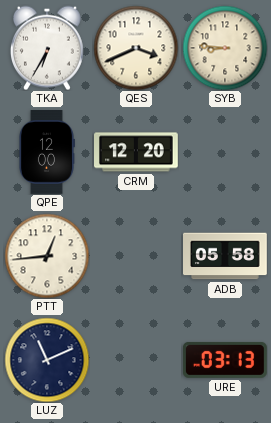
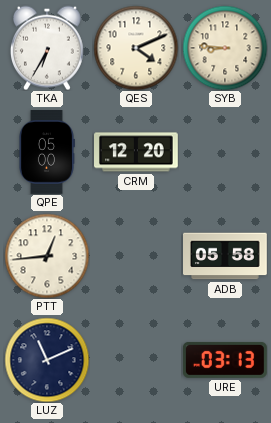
QES: 3:41 -> 4:11 (136, 48)
QPE: 12:00 -> 05:00 (47, 153)
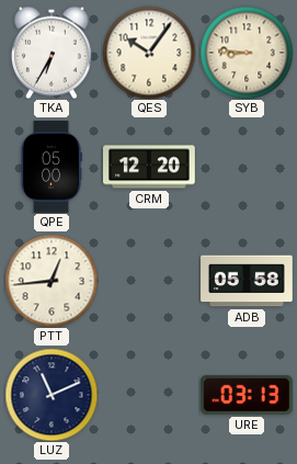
QES: 4:11 -> 10:06 (149, 53)
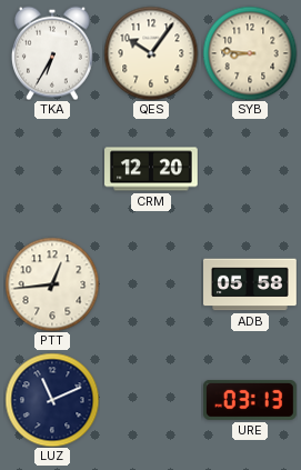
QPE: 05:00 -> none (52, 168)
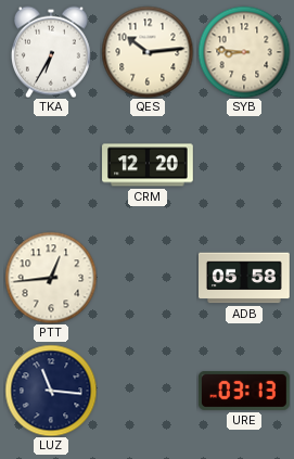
QES: 10:06 -> 10:14 (148, 52)
LUZ: 11:11 -> 11:16 (51, 391)
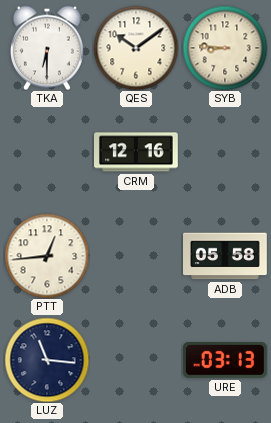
TKA: 6:35 -> 6:30 (47, 48)
QES: 10:14 -> 10:09 (136, 48)
CRM: 12:20 -> 12:16 (137, 152)
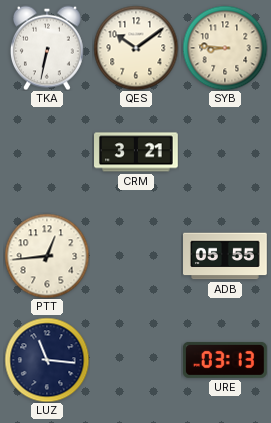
TKA: 6:30 -> 6:32 (47, 48)
CRM: 12:16 -> 3:21 (137, 152)
ADB: 05:58 -> 05:55 (226, 256)
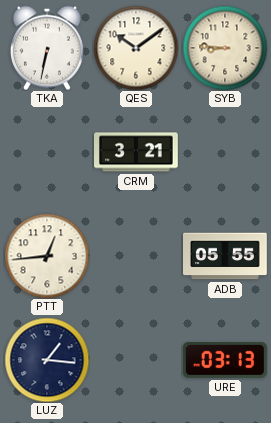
LUZ: 11:16 -> 1:16 (47, 360)
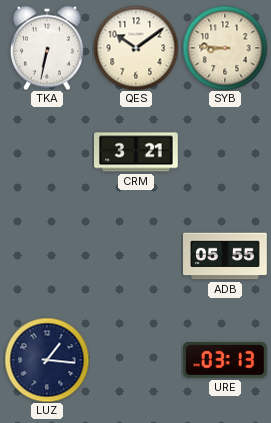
PTT: 12:44 -> none (47, 256)
